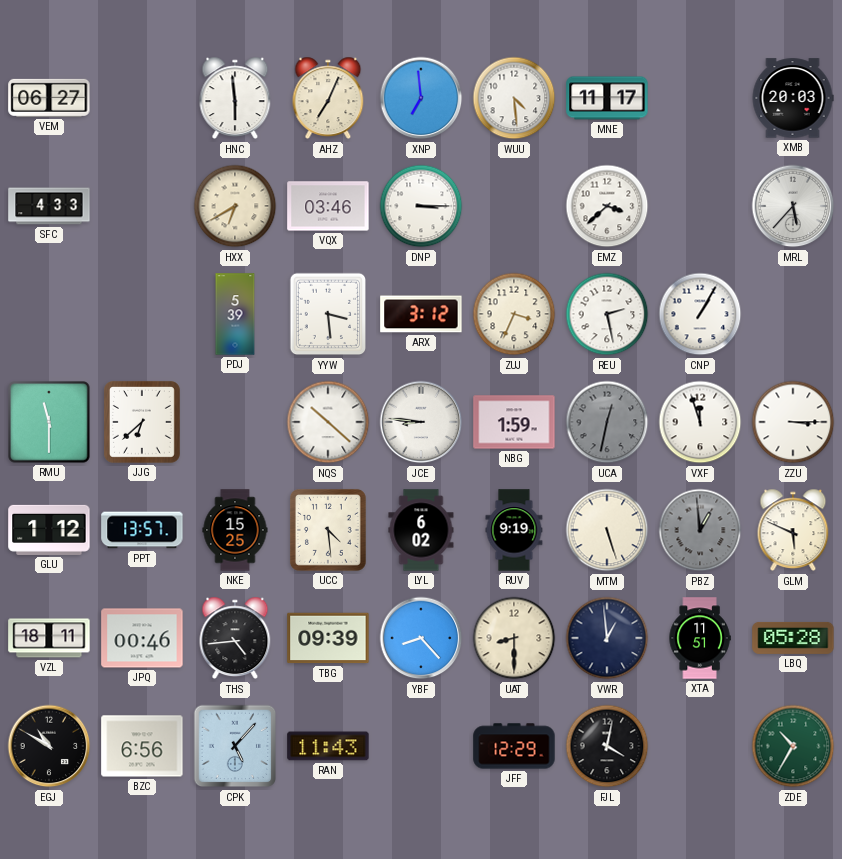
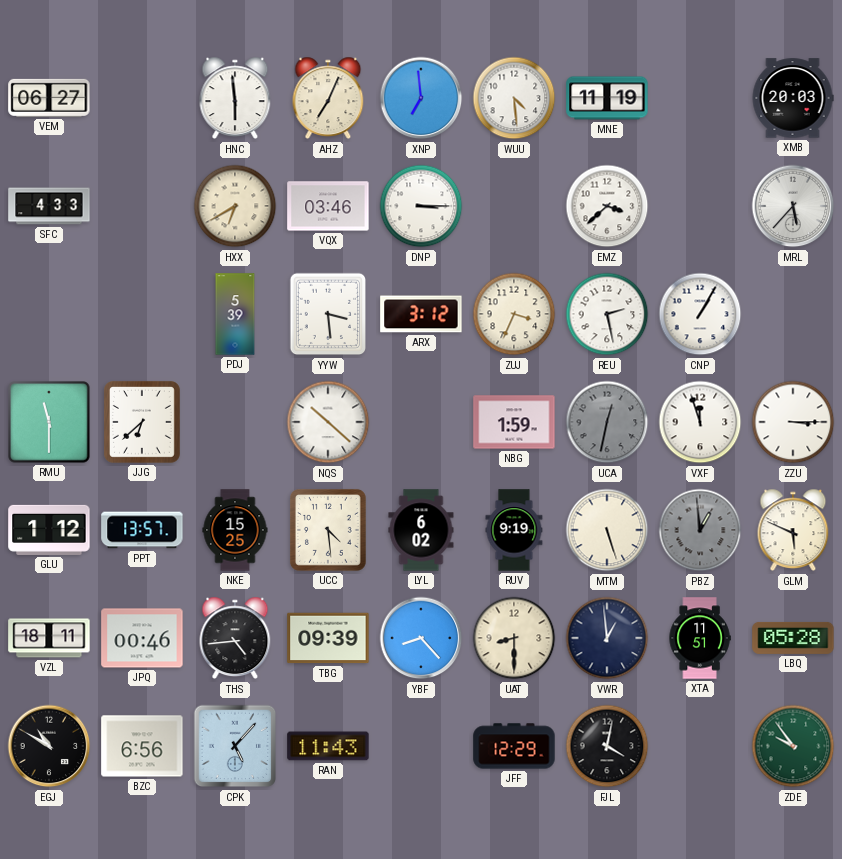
MNE: 11:17 -> 11:19 (607, 98)
JCE: 8:46 -> none (421, 422)
ZDE: 10:35 -> 9:54 (793, 746)
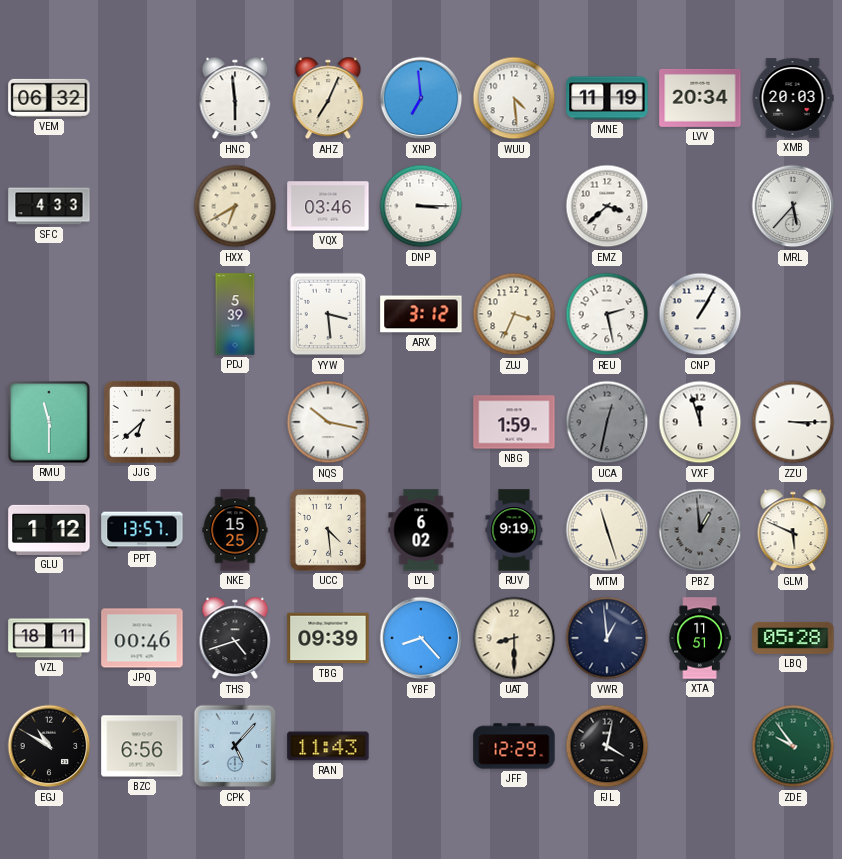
VEM: 06:27 -> 06:32 (49, 98)
LVV: none -> 20:34 (700, 98)
NQS: 10:22 -> 10:17 (328, 422)
MTM: 5:27 -> 11:27 (607, 530)
THS: 4:44 -> 4:42 (235, 638)
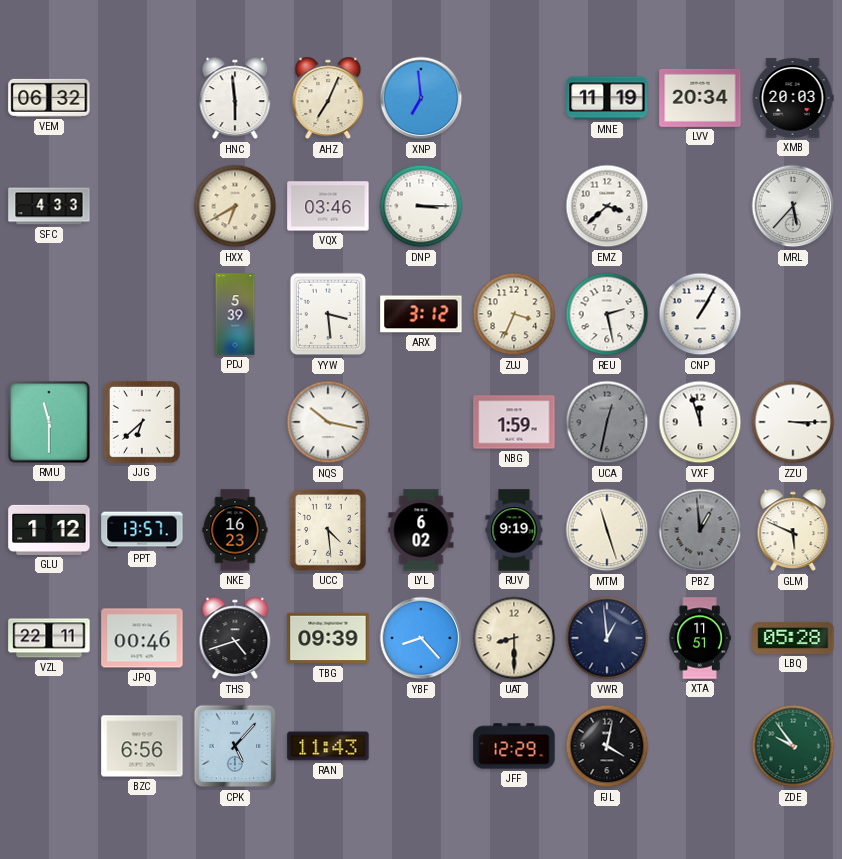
WUU: 4:29 -> none (514, 98)
NKE: 15:25 -> 16:23 (235, 530)
VZL: 18:11 -> 22:11 (49, 638)
EGJ: 10:50 -> none (49, 746)
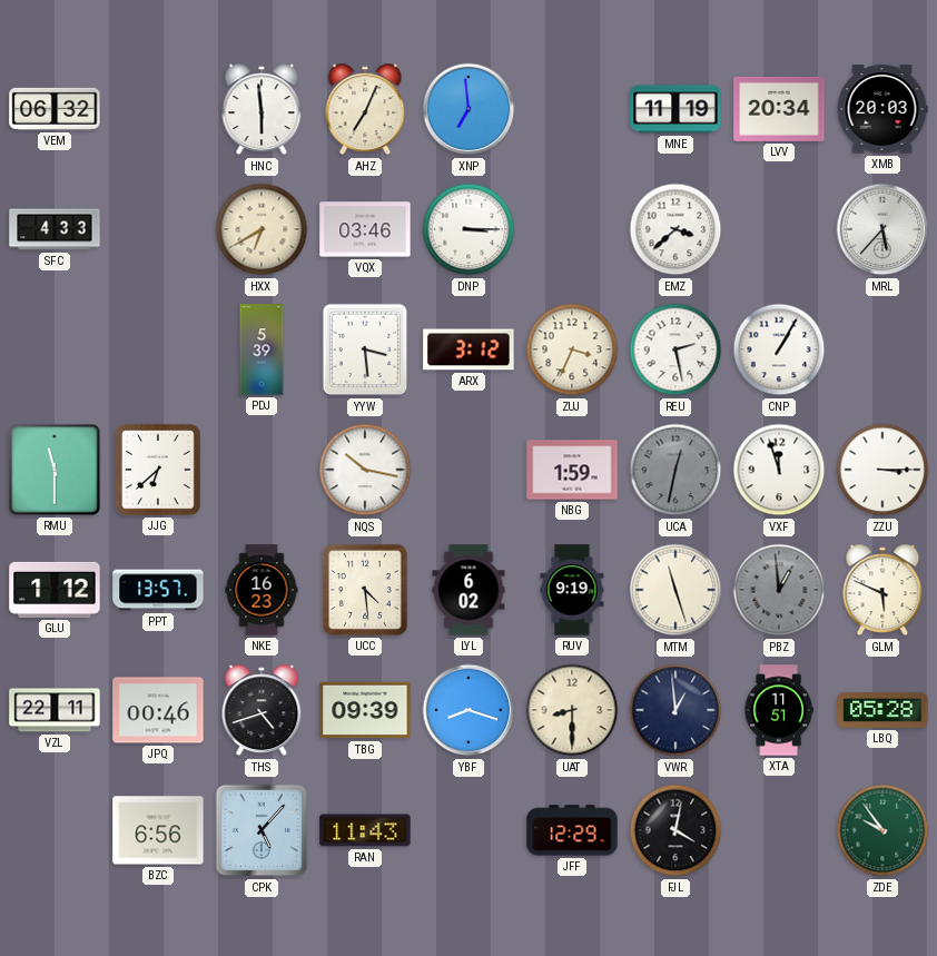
YBF: 8:23 -> 8:18 (468, 710)
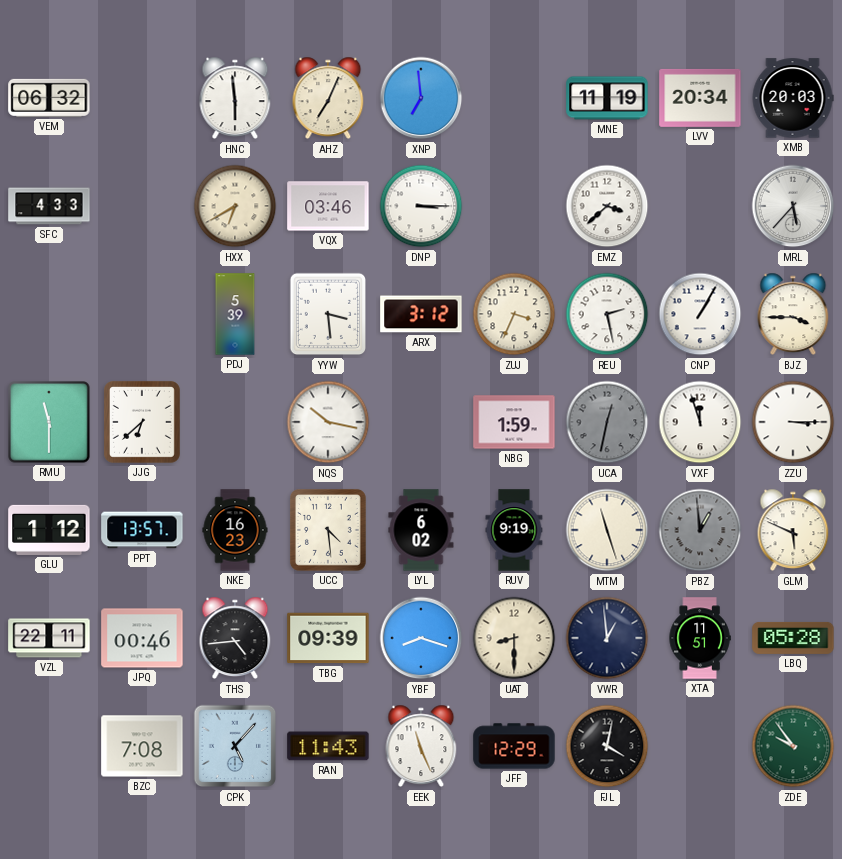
BJZ: none -> 3:45 (793, 314)
THS: 4:42 -> 4:44 (235, 638)
BZC: 6:56 -> 7:08 (142, 746)
EEK: none -> 11:26 (421, 746)
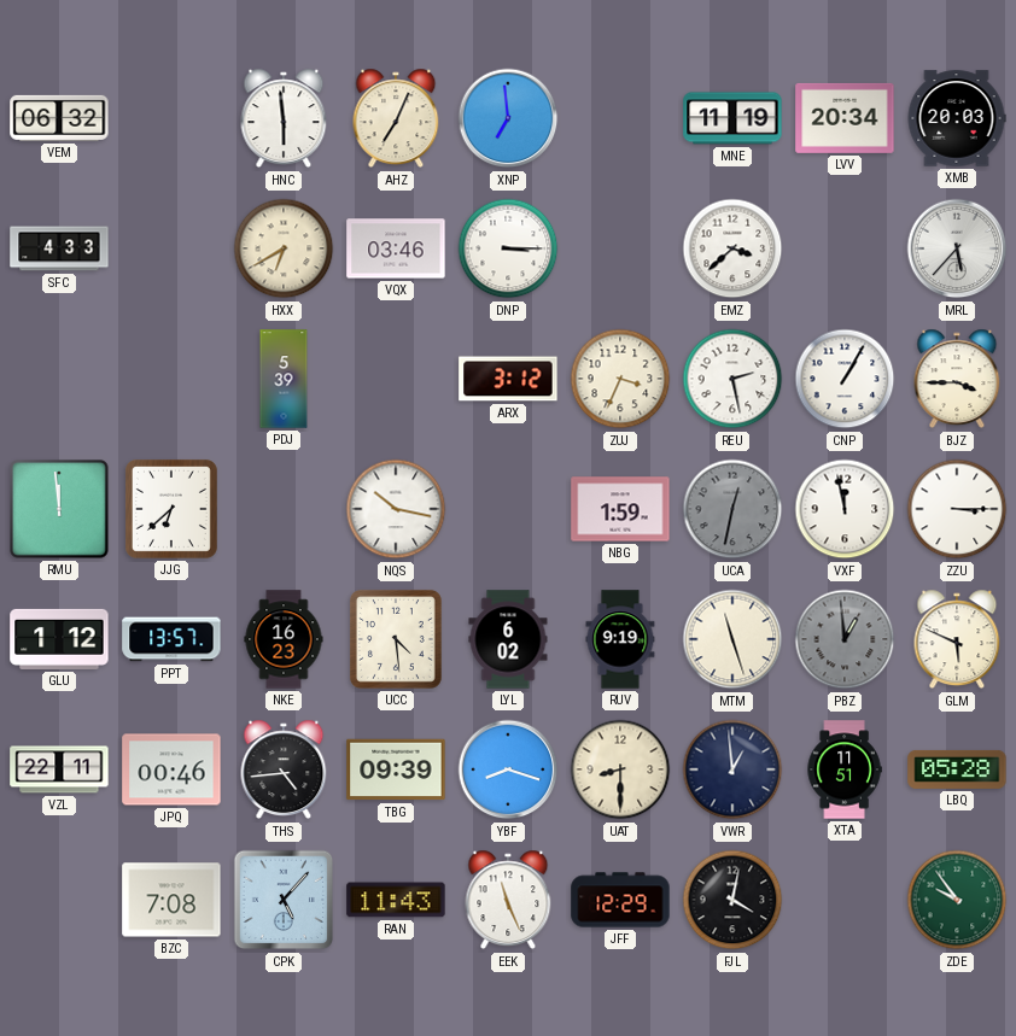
YYW: 3:29 -> none (328, 314)
RMU: 11:30 -> 11:59 (59, 509)
VXF: 11:57 -> 11:58 (845, 509)
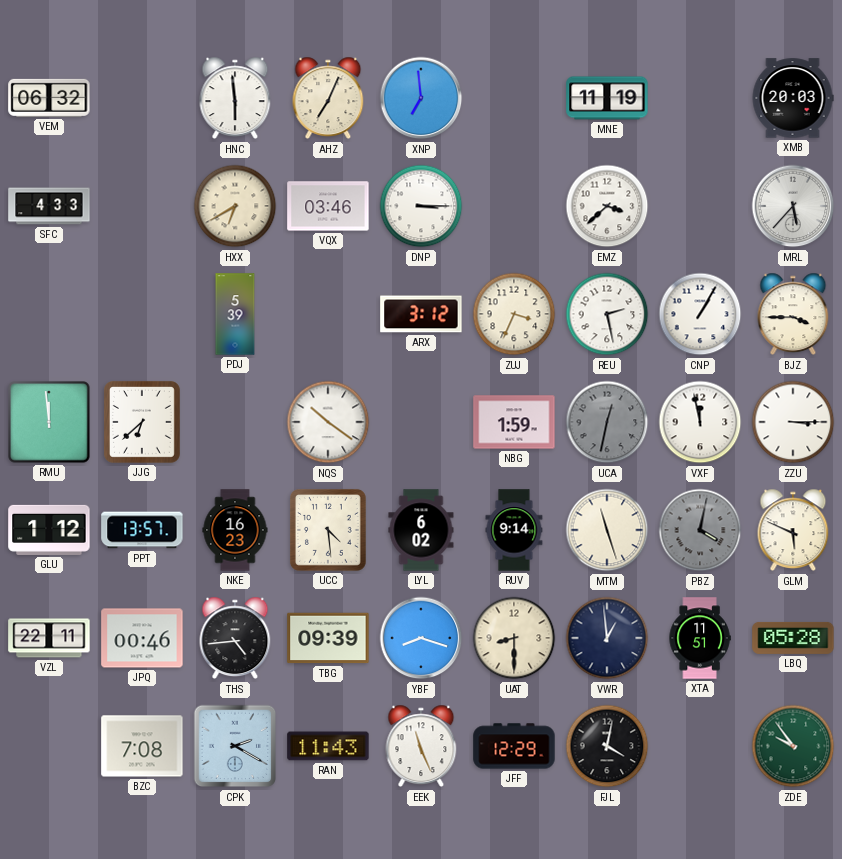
LVV: 20:34 -> none (845, 118)
NQS: 10:17 -> 10:21 (328, 422)
RUV: 9:19 -> 9:14 (514, 530)
PBZ: 12:59 -> 4:02 (700, 530)
CPK: 5:07 -> 2:20 (235, 746)
